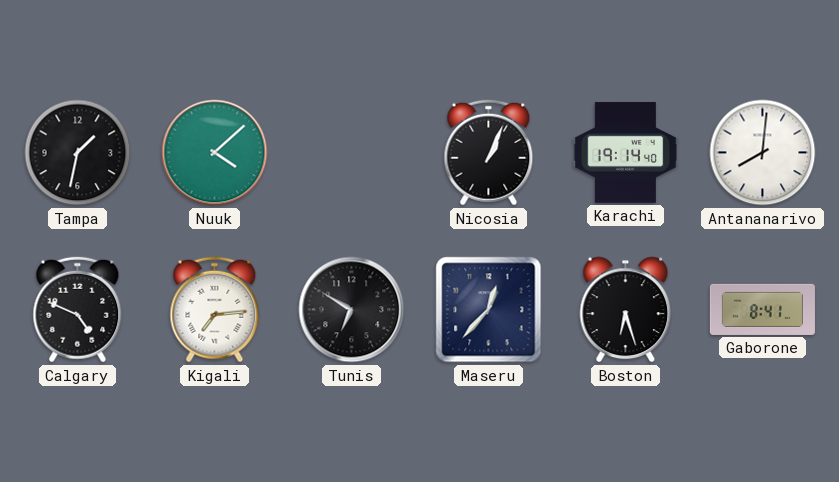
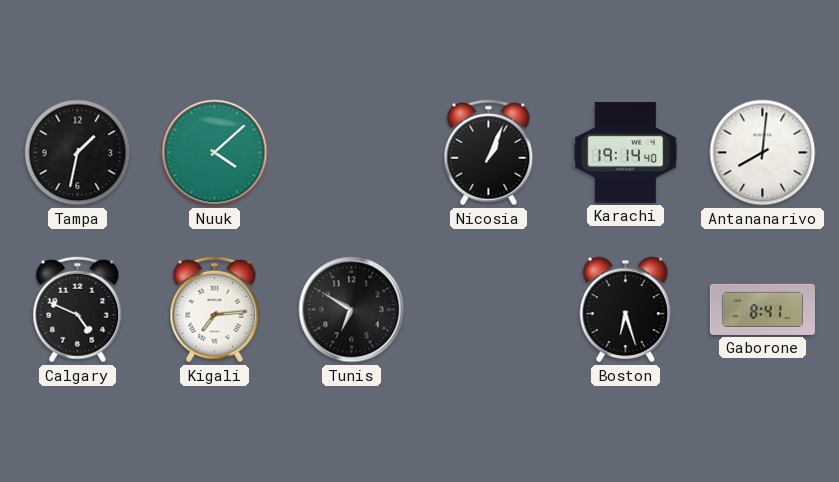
Maseru: 12:37 -> none (489, 310)
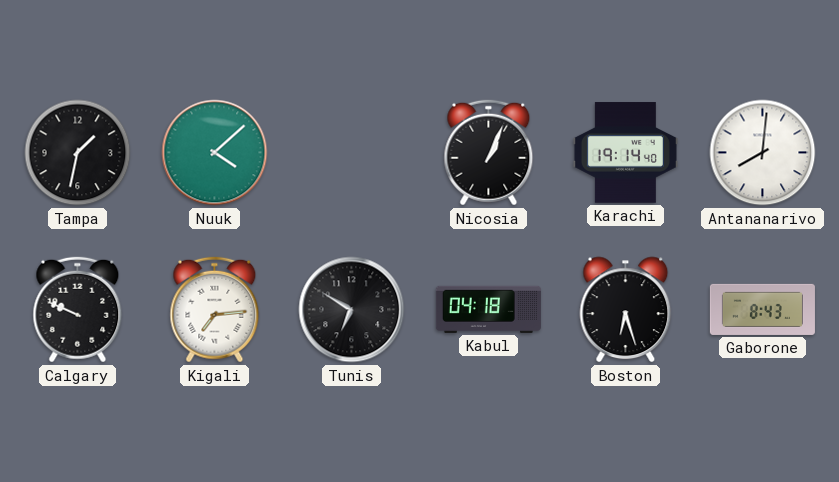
Calgary: 4:49 -> 9:49 (78, 310)
Kabul: none -> 04:18 (488, 309)
Gaborone: 8:41 -> 8:43 (762, 309)
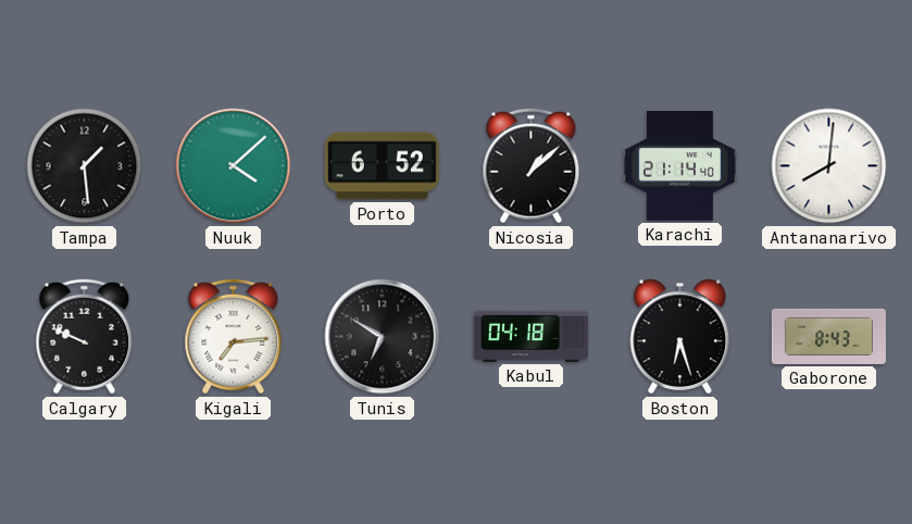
Tampa: 1:32 -> 1:29 (85, 166)
Porto: none -> 6:52 (382, 166)
Nicosia: 1:04 -> 1:08 (532, 166)
Karachi: 19:14 -> 21:14 (679, 166)
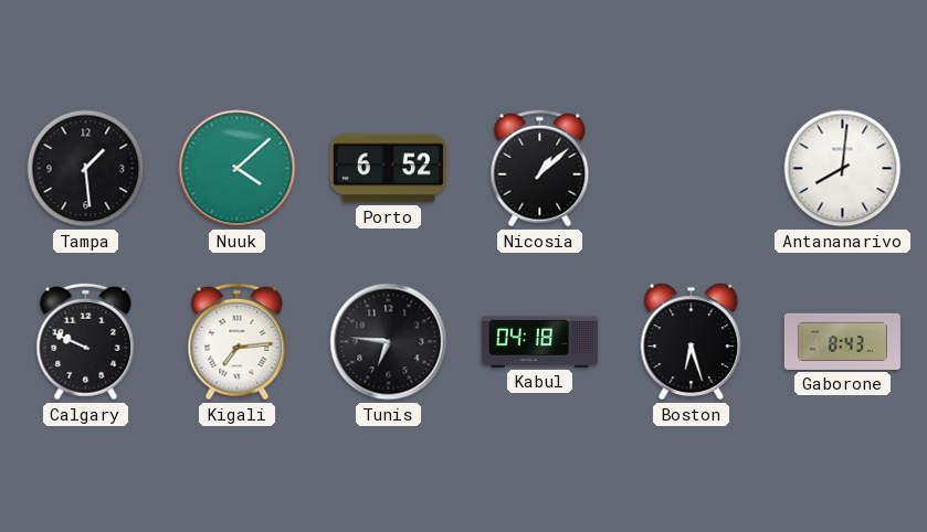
Karachi: 21:14 -> none (679, 166)
Tunis: 6:50 -> 6:46 (389, 342)
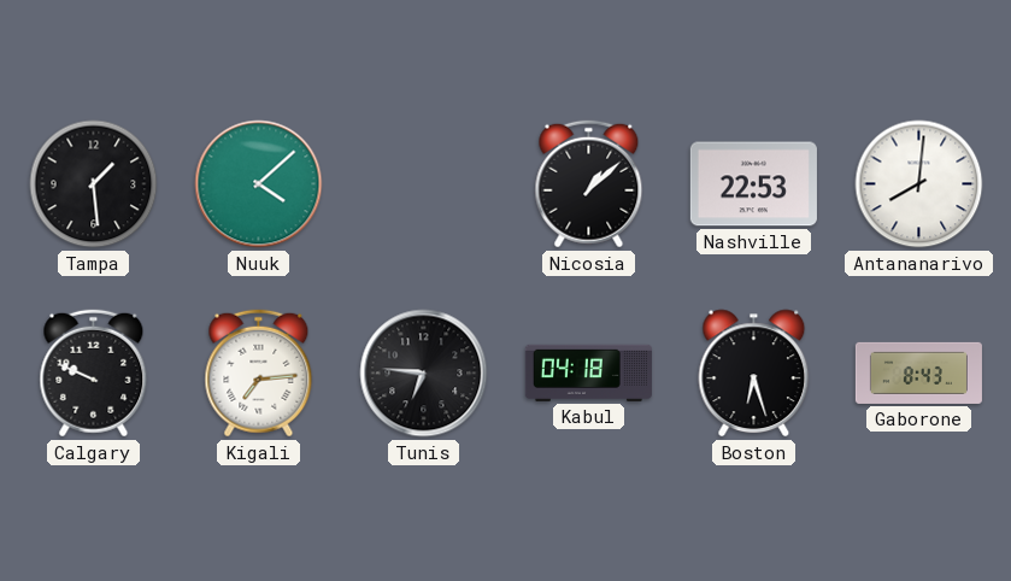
Porto: 6:52 -> none (388, 169)
Nashville: none -> 22:53 (753, 184)
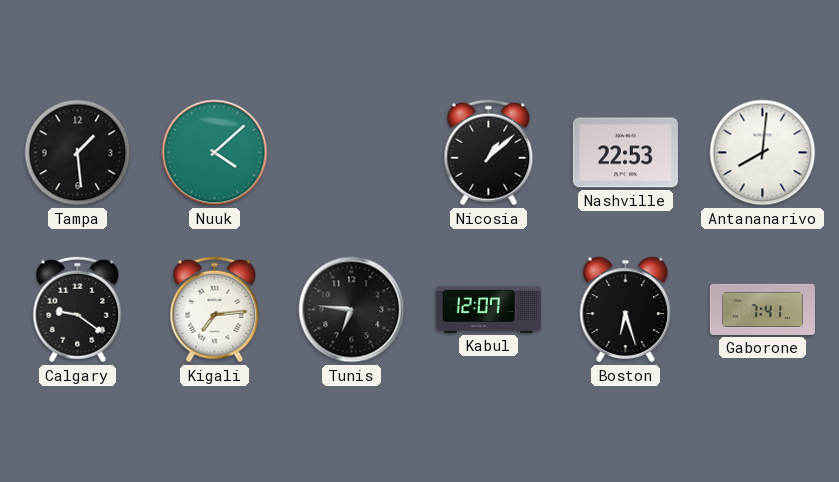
Calgary: 9:49 -> 9:21 (78, 310)
Kabul: 04:18 -> 12:07 (488, 309)
Gaborone: 8:43 -> 7:41 (762, 309)
